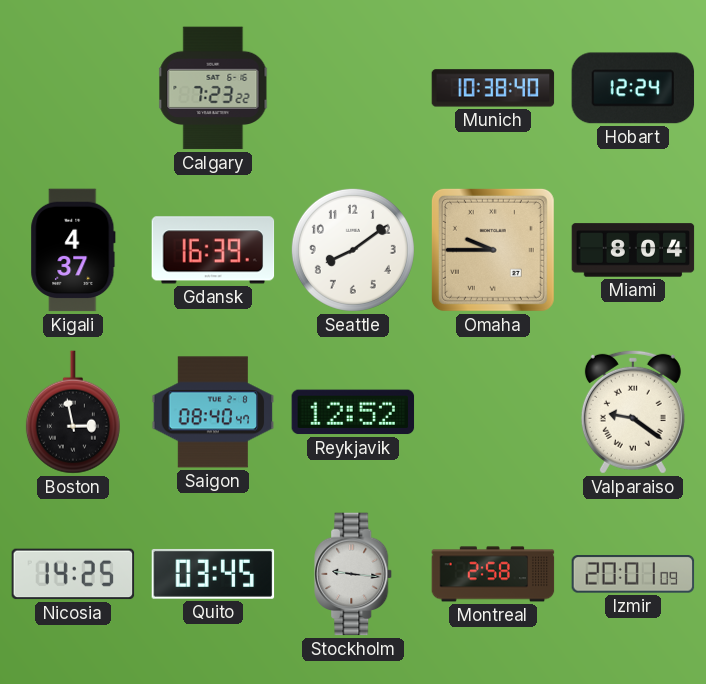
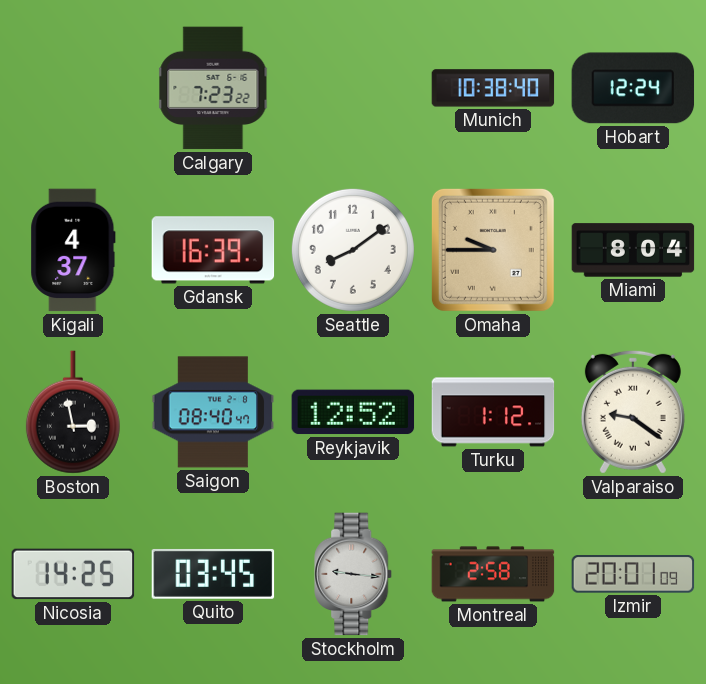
Turku: none -> 1:12 (493, 412)
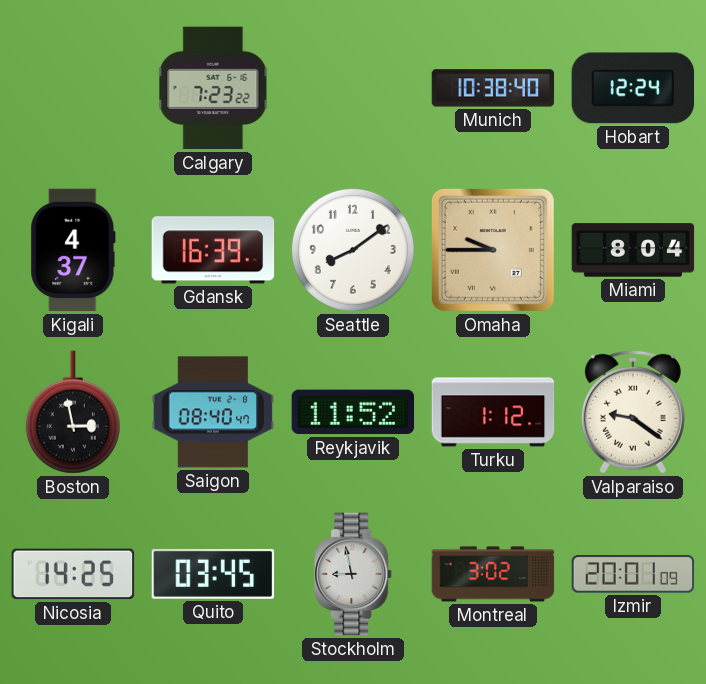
Reykjavik: 12:52 -> 11:52 (353, 412)
Stockholm: 9:16 -> 8:58 (354, 574)
Montreal: 2:58 -> 3:02 (493, 574)
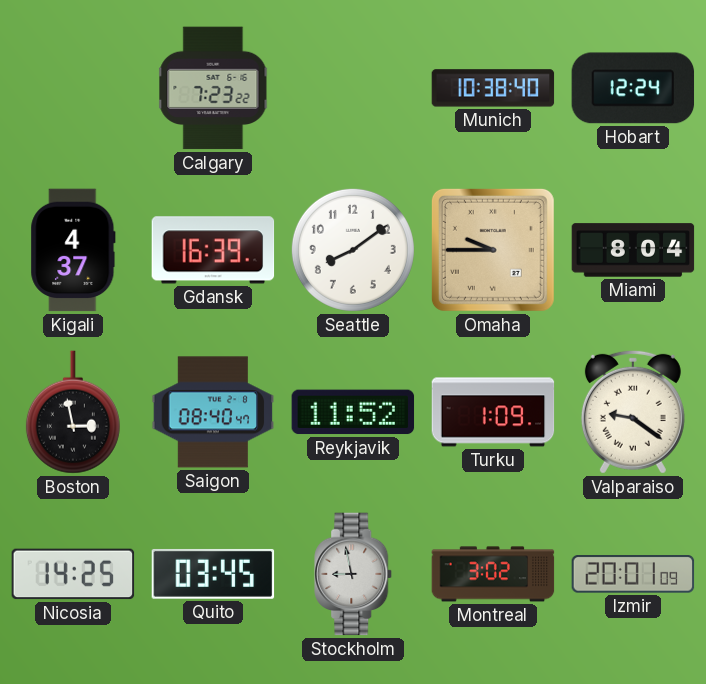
Turku: 1:12 -> 1:09 (493, 412)
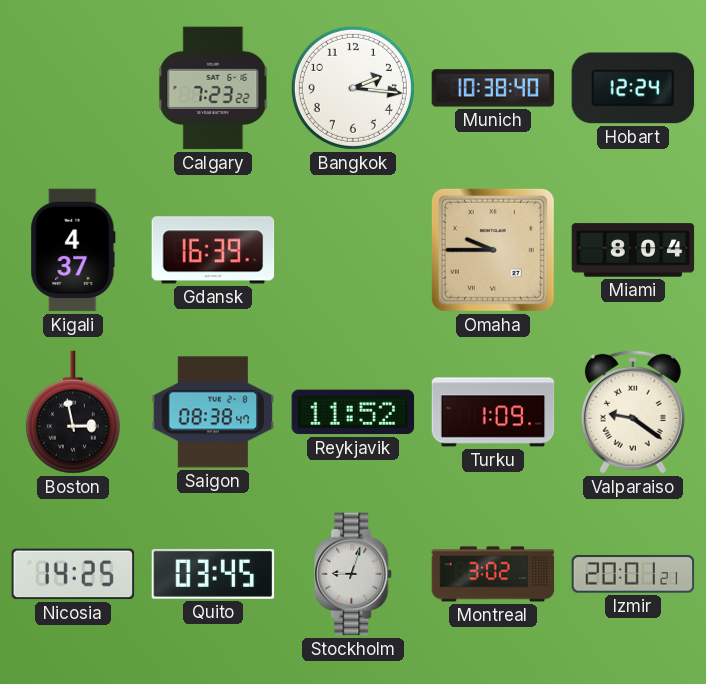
Bangkok: none -> 2:16 (353, 88)
Seattle: 8:09 -> none (353, 250)
Saigon: 08:40 -> 08:38 (213, 412)
Stockholm: 8:58 -> 9:03 (354, 574)
Izmir: 20:01:09 -> 20:01:21 (633, 574)
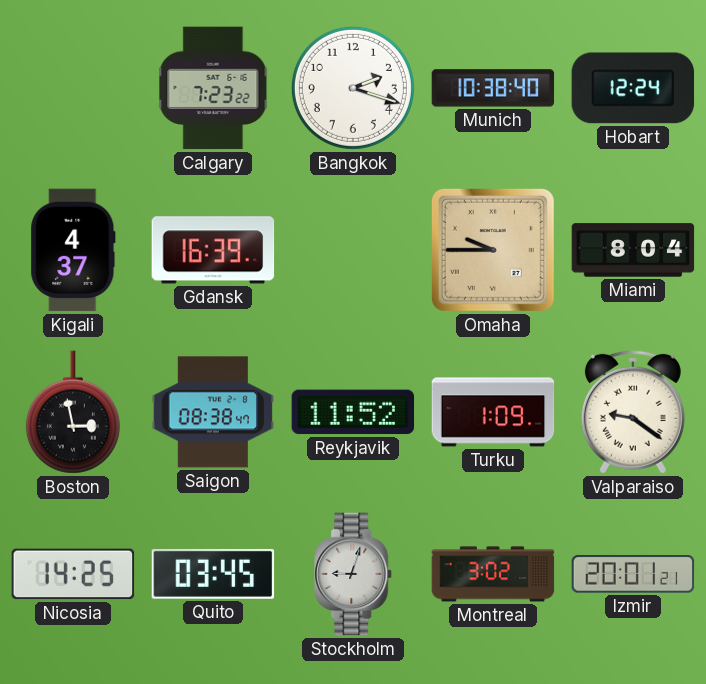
Bangkok: 2:16 -> 2:18 (353, 88)
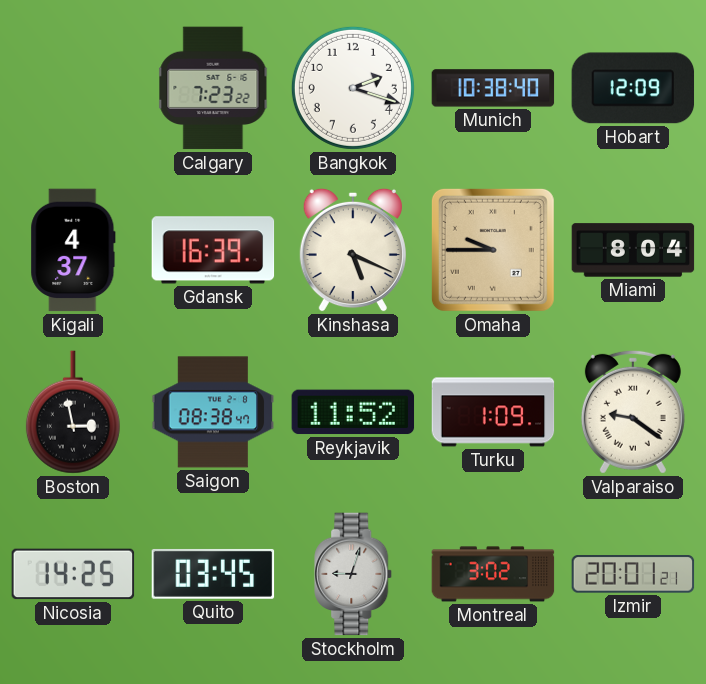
Hobart: 12:24 -> 12:09 (633, 88)
Kinshasa: none -> 5:19 (353, 250)
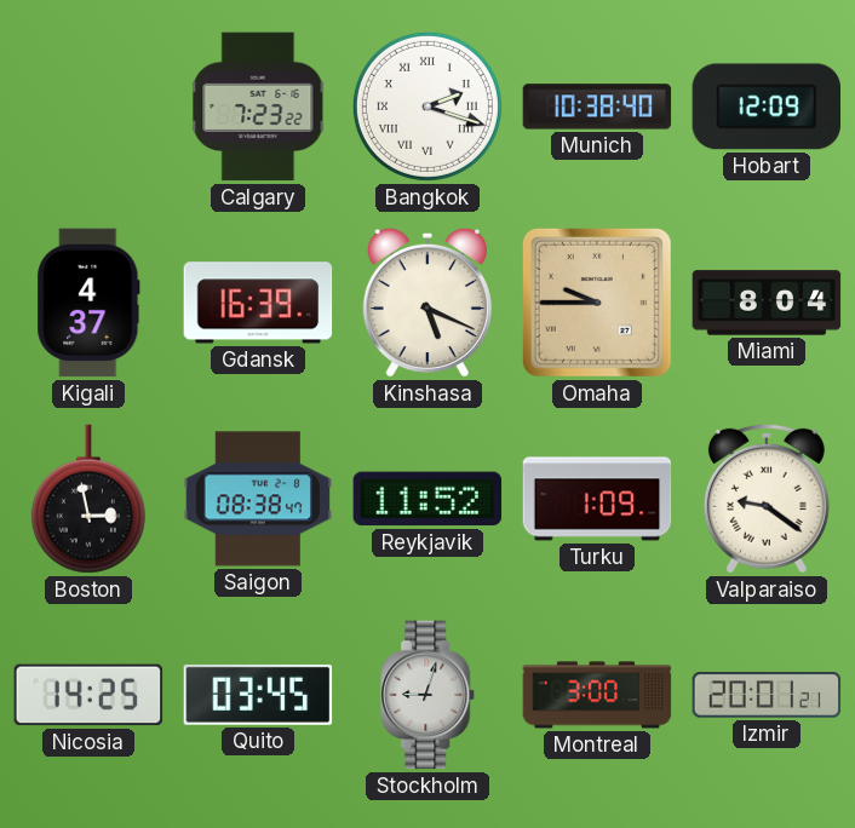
Bangkok numerals: Arabic -> Roman (427, 107)
Montreal: 3:02 -> 3:00 (597, 695)
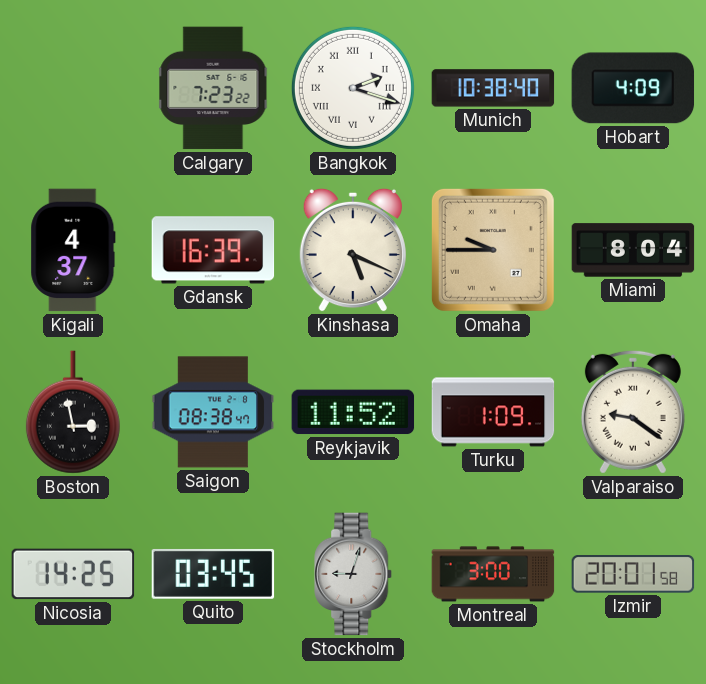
Hobart: 12:09 -> 4:09 (633, 88)
Izmir: 20:01:21 -> 20:01:58 (633, 574)
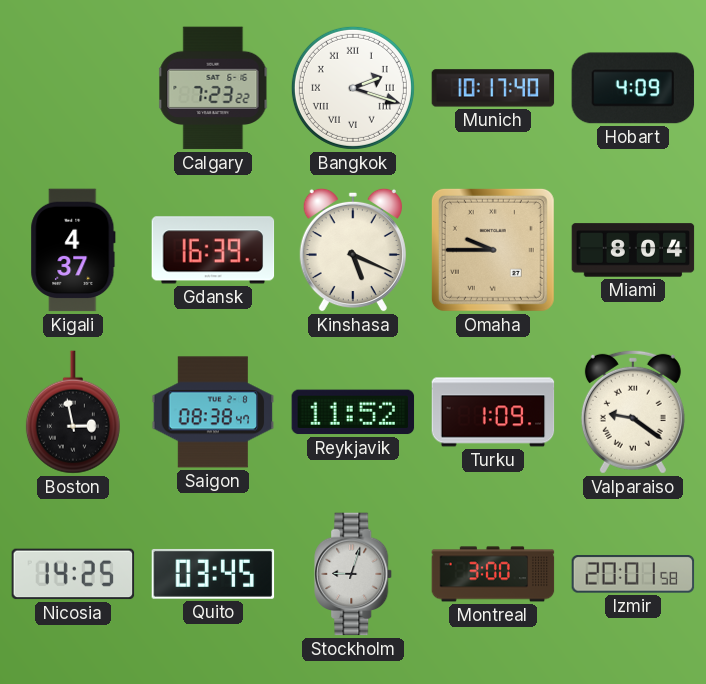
Munich: 10:38 -> 10:17 (493, 88)
